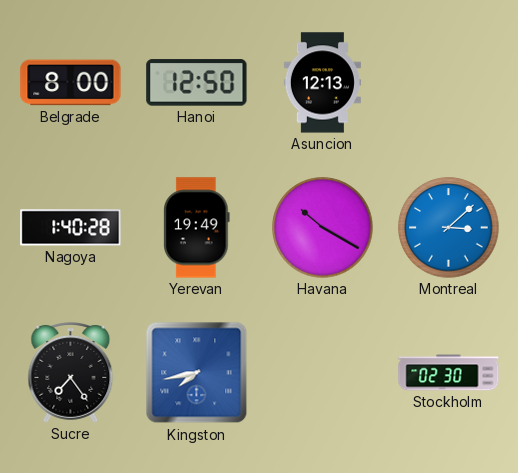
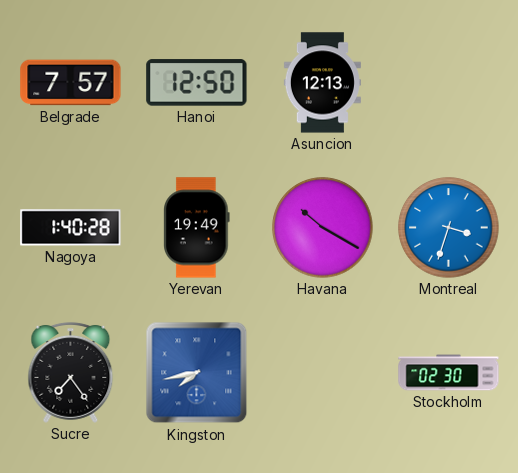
Belgrade: 8:00 -> 7:57 (71, 83)
Montreal: 3:08 -> 3:33 (449, 228)
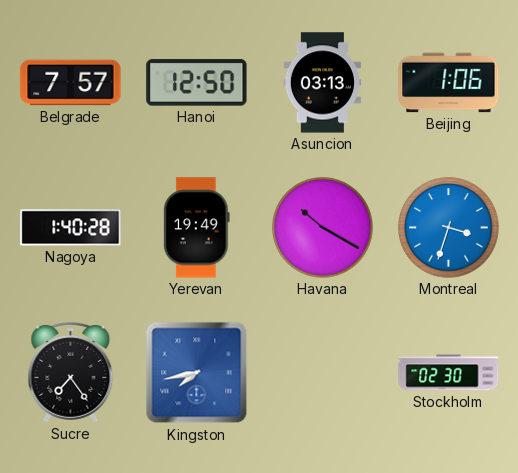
Asuncion: 12:13 -> 03:13 (322, 83)
Beijing: none -> 1:06 (449, 83)
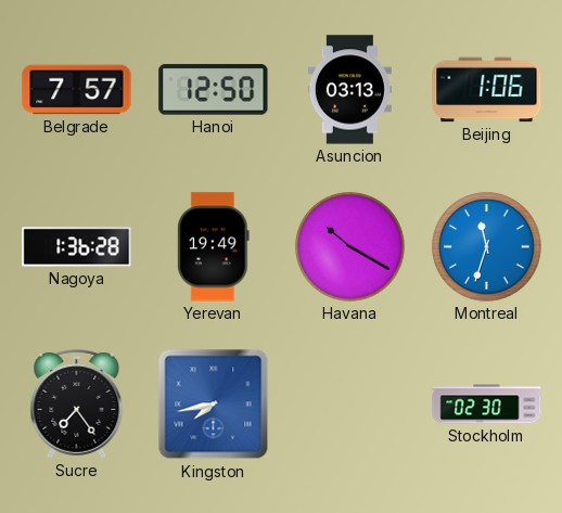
Nagoya: 1:40 -> 1:36 (77, 247)
Montreal: 3:33 -> 11:33 (487, 247)
